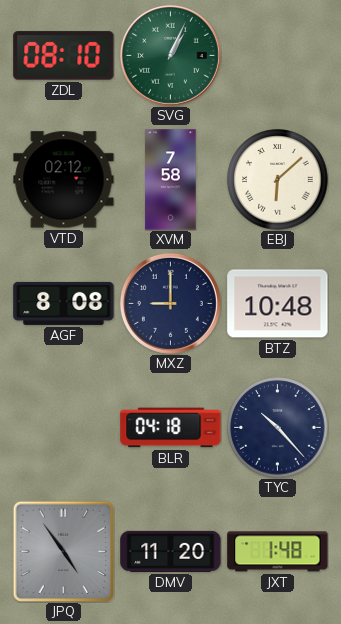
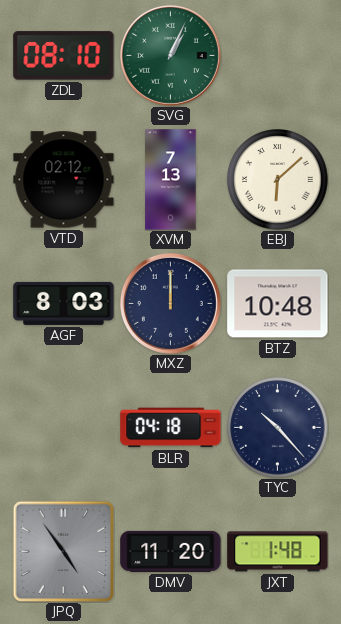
XVM: 7:58 -> 7:13 (171, 180)
AGF: 8:08 -> 8:03 (64, 303)
MXZ: 9:00 -> 12:00 (170, 303)
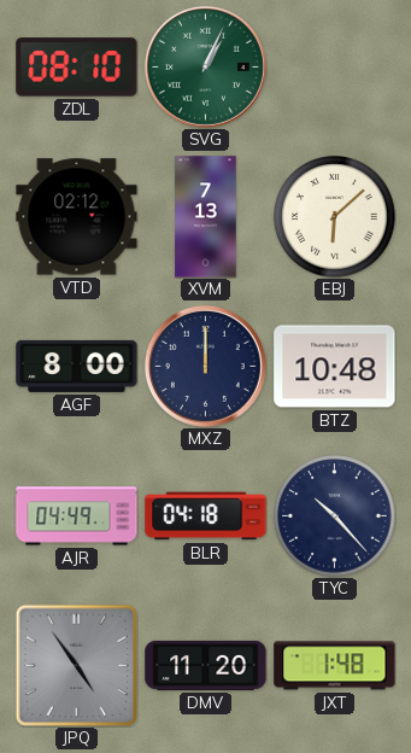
AGF: 8:03 -> 8:00 (77, 366)
AJR: none -> 04:49 (77, 516)
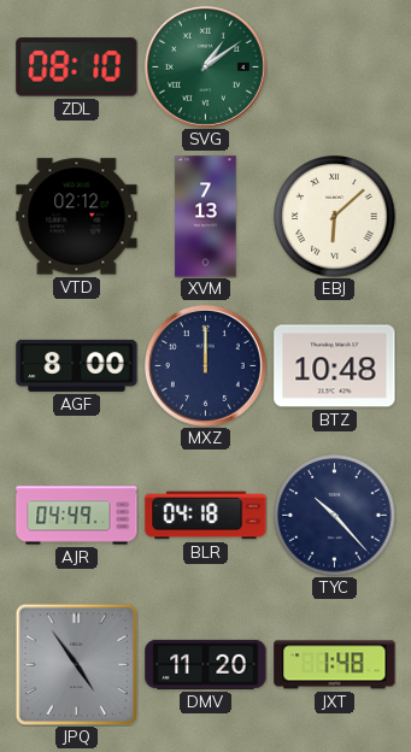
SVG: 1:04 -> 1:09 (205, 66)
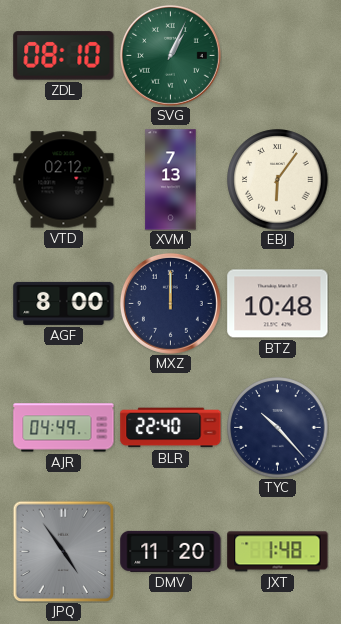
SVG: 1:09 -> 1:04 (170, 55)
EBJ: 6:08 -> 6:06 (278, 180)
BLR: 04:18 -> 22:40 (171, 428)
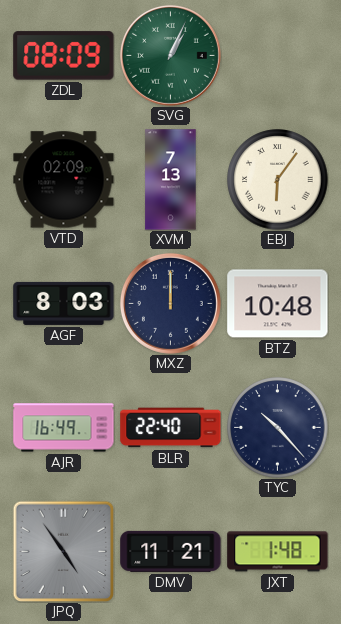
ZDL: 08:10 -> 08:09 (64, 56)
VTD: 02:12 -> 02:09 (64, 180)
AGF: 8:00 -> 8:03 (64, 303)
AJR: 04:49 -> 16:49 (64, 428)
DMV: 11:20 -> 11:21 (171, 551)
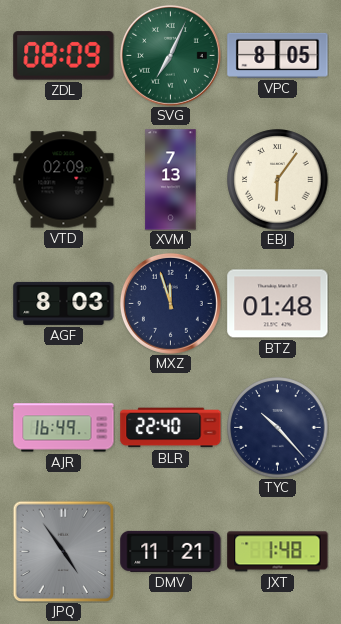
SVG: 1:04 -> 7:04 (170, 55)
VPC: none -> 8:05 (278, 55)
MXZ: 12:00 -> 11:57 (170, 303)
BTZ: 10:48 -> 01:48 (278, 304)
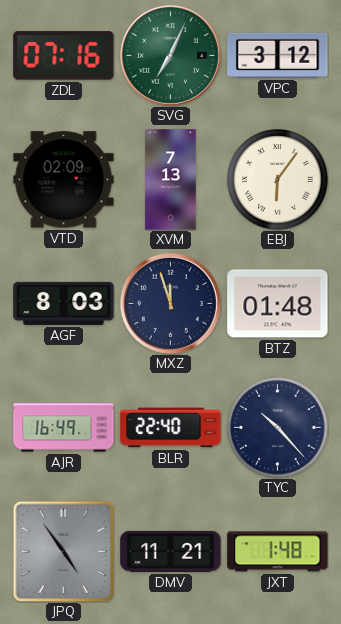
ZDL: 08:09 -> 07:16 (64, 56)
VPC: 8:05 -> 3:12 (278, 55)
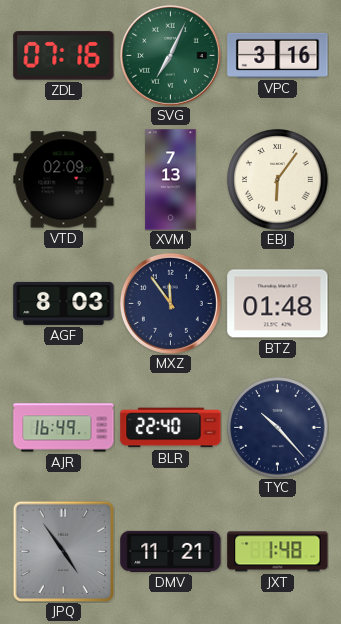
VPC: 3:12 -> 3:16 (278, 55)
MXZ: 11:57 -> 11:54 (170, 303)
